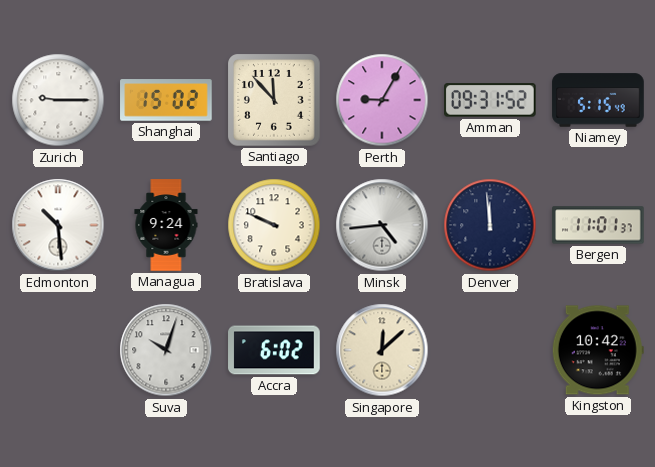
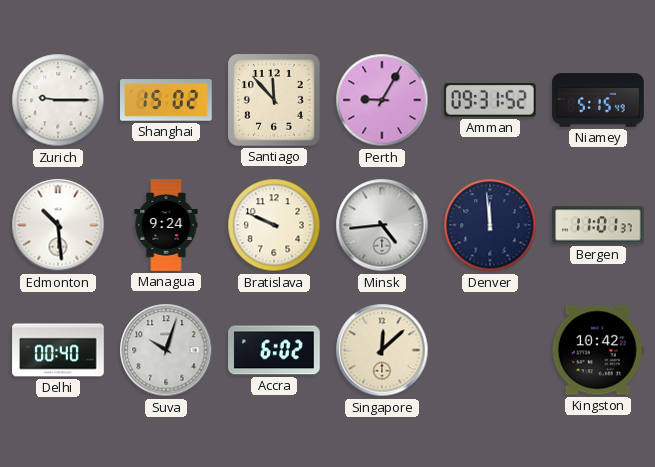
Delhi: none -> 00:40 (58, 350)
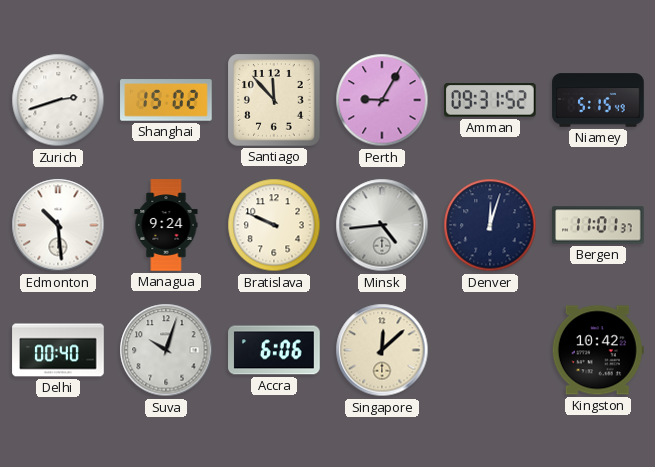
Zurich: 9:15 -> 2:42 (58, 100)
Denver: 11:59 -> 12:03 (490, 225)
Accra: 6:02 -> 6:06 (274, 350)
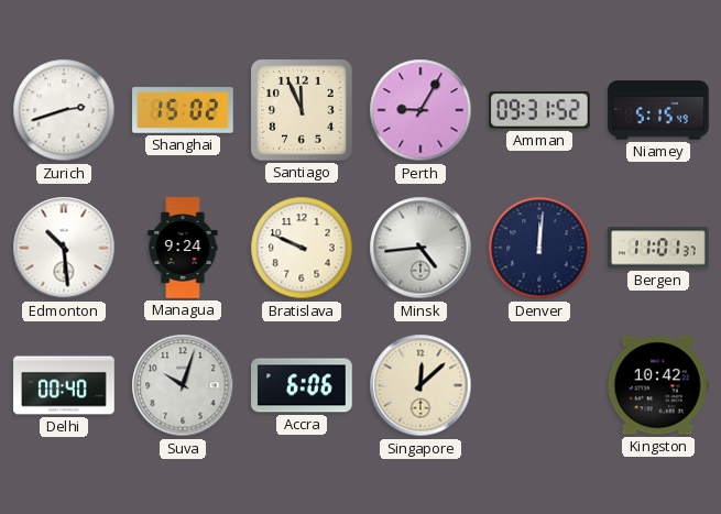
Santiago: 11:53 -> 11:56 (303, 111)
Denver: 12:03 -> 12:01 (539, 248)
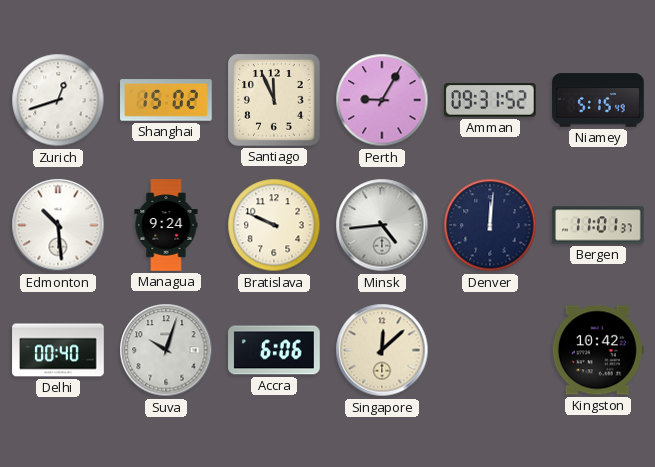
Zurich: 2:42 -> 12:42 (58, 100)
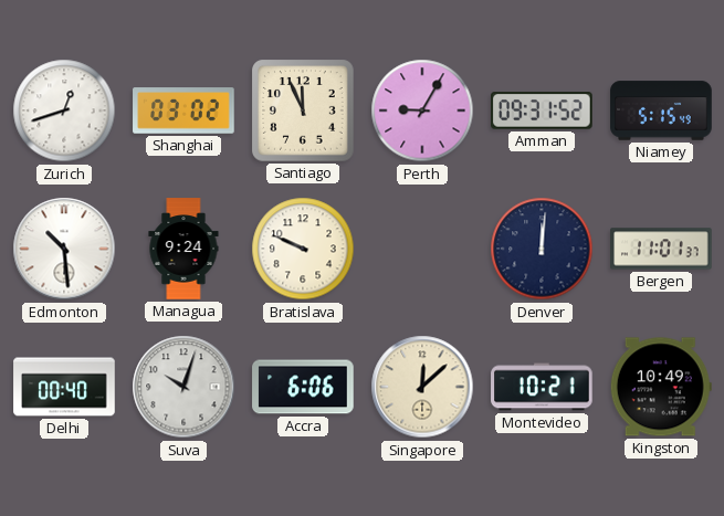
Shanghai: 15:02 -> 03:02 (183, 110)
Minsk: 4:44 -> none (382, 225)
Montevideo: none -> 10:21 (542, 387)
Kingston: 10:42 -> 10:49 (661, 387)
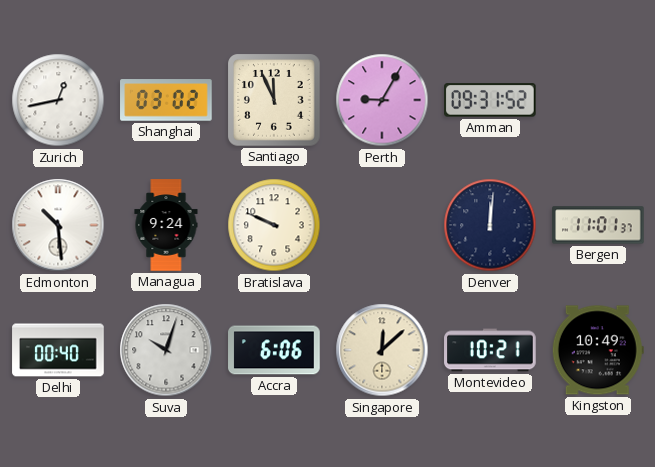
Zurich: 12:42 -> 12:43 (58, 100)
Niamey: 5:15 -> none (661, 110)
